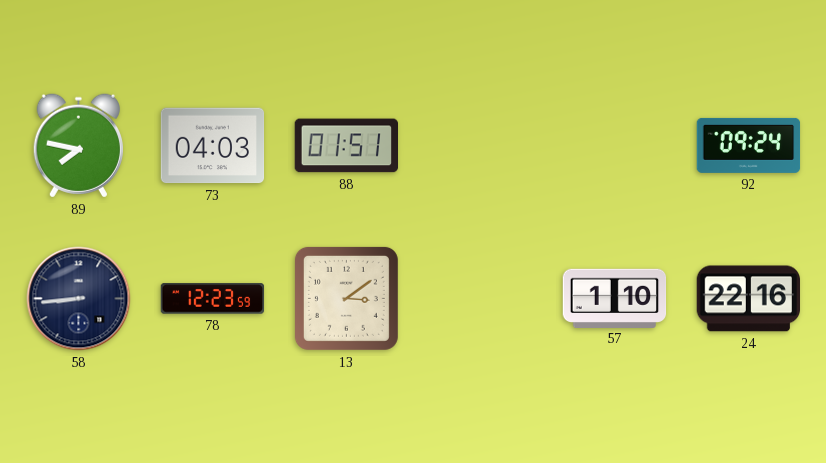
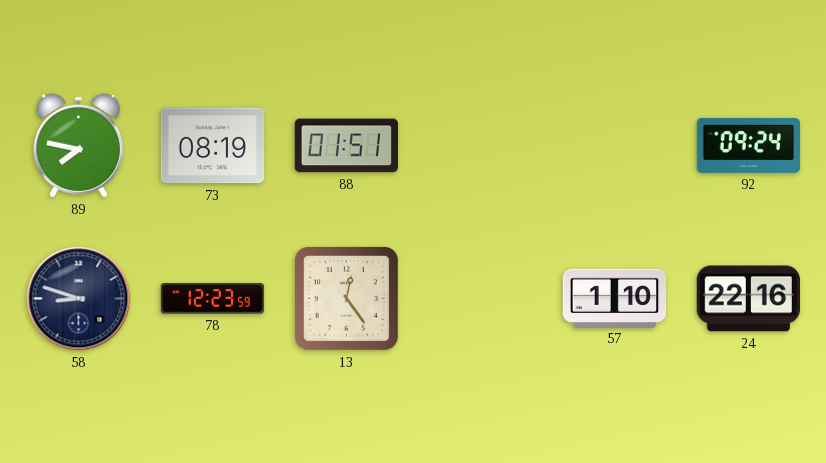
73: 04:03 -> 08:19 (213, 146)
58: 8:44 -> 8:48 (79, 299)
13: 3:09 -> 12:24 (346, 298)
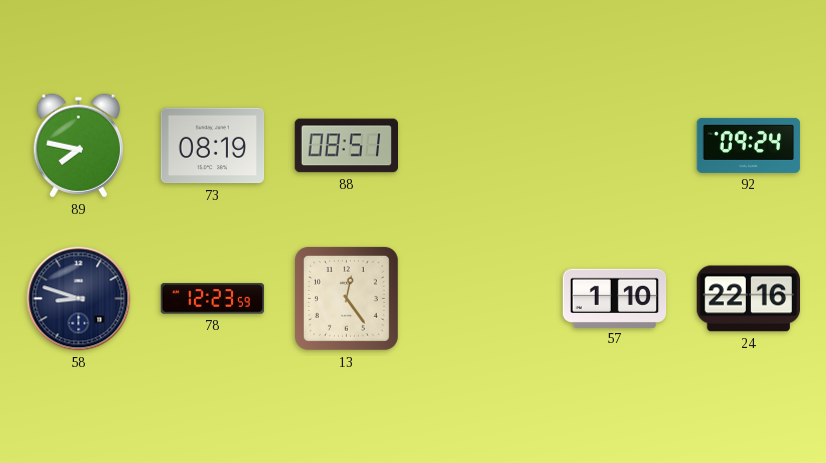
88: 01:51 -> 08:51 (347, 146)
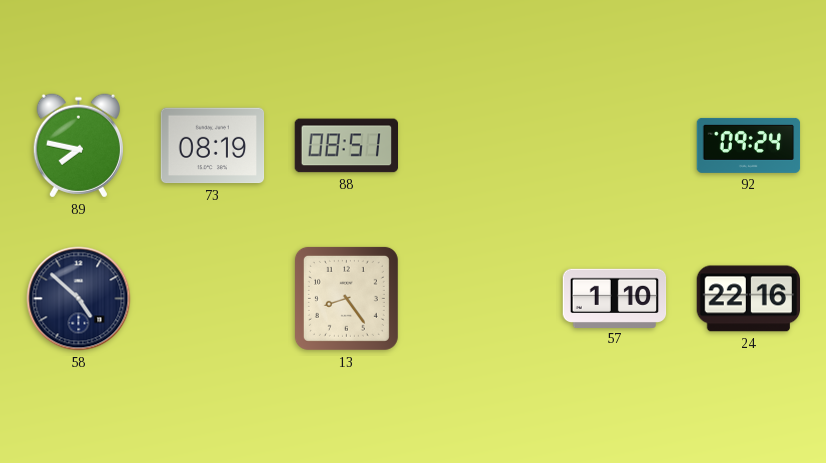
58: 8:48 -> 4:52 (79, 299)
78: 12:23 -> none (213, 299)
13: 12:24 -> 8:24 (346, 298)
